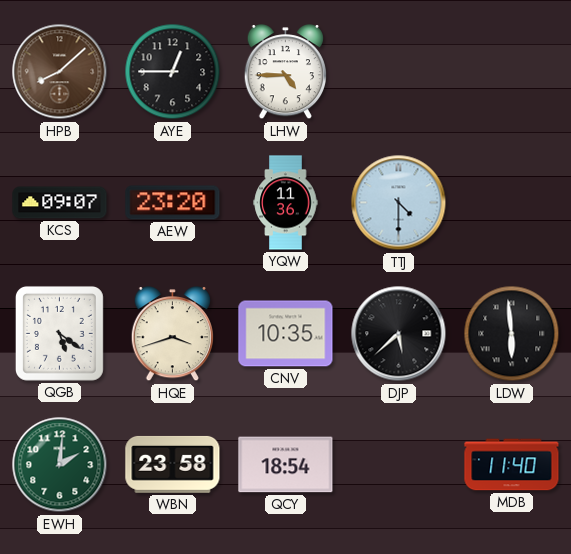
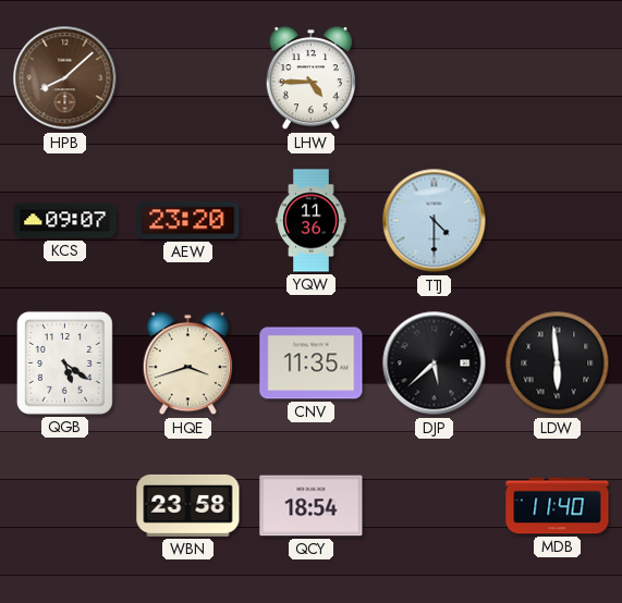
AYE: 12:45 -> none (173, 72)
CNV: 10:35 -> 11:35 (312, 364)
EWH: 2:01 -> none (60, 465)
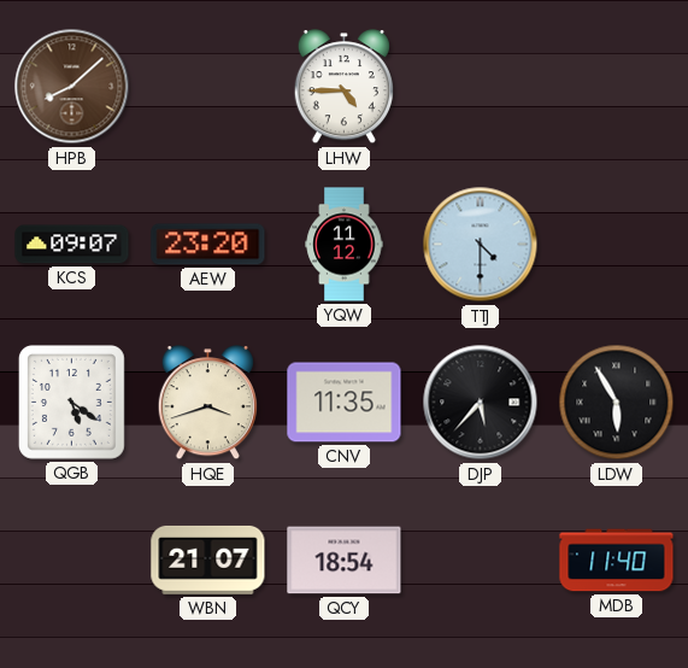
YQW: 11:36 -> 11:12 (345, 245)
DJP: 5:38 -> 5:37 (481, 403)
LDW: 5:59 -> 5:55 (617, 403)
WBN: 23:58 -> 21:07 (208, 559)
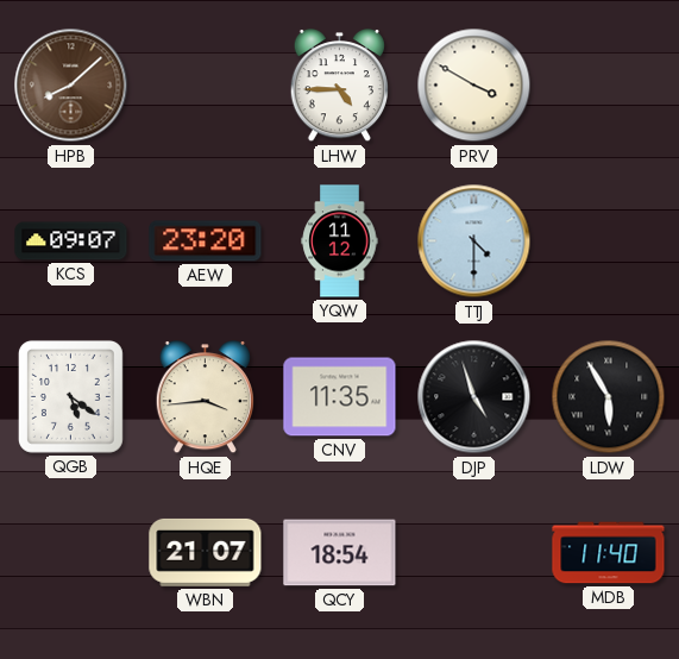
PRV: none -> 3:50 (474, 86)
HQE: 3:42 -> 3:44 (205, 397)
DJP: 5:37 -> 4:57 (474, 397)
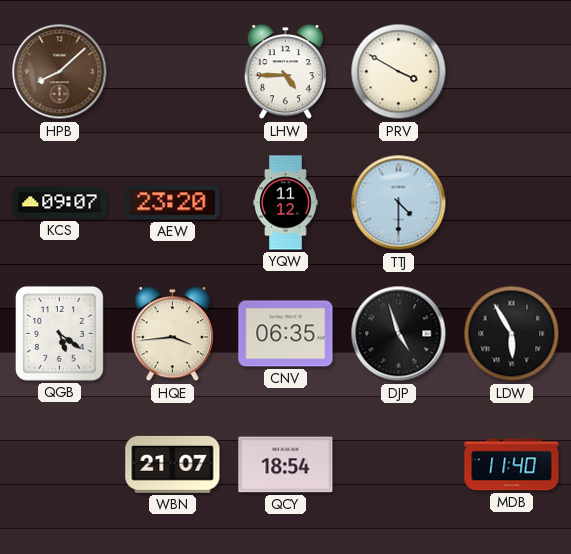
CNV: 11:35 -> 06:35 (286, 334)
